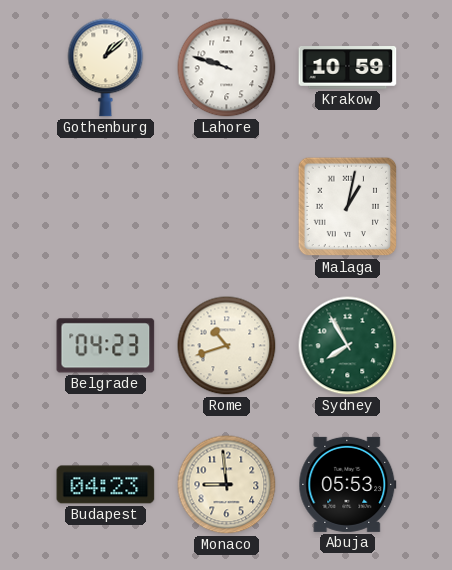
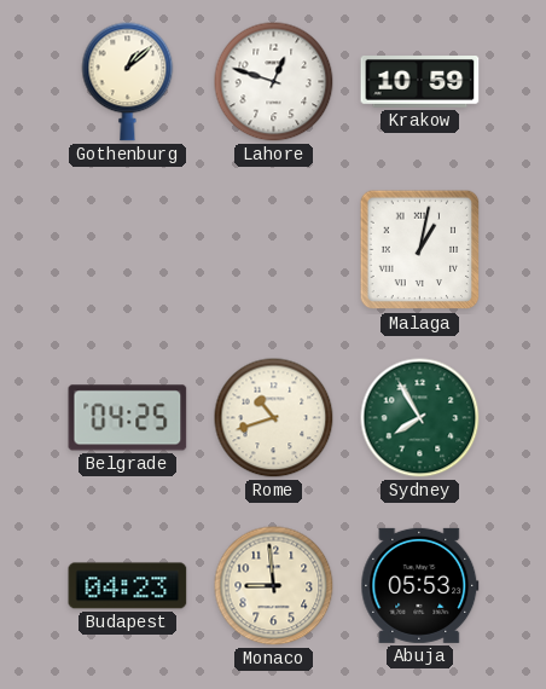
Lahore: 9:48 -> 12:48 (274, 82)
Belgrade: 04:23 -> 04:25 (128, 418)
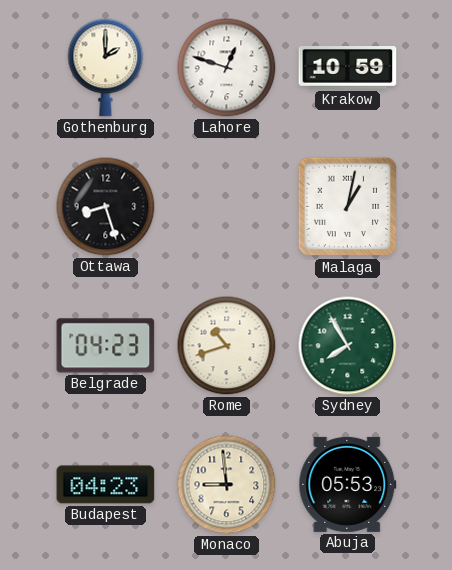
Gothenburg: 1:08 -> 2:00 (106, 68)
Ottawa: none -> 8:27 (106, 207)
Belgrade: 04:25 -> 04:23 (106, 346)
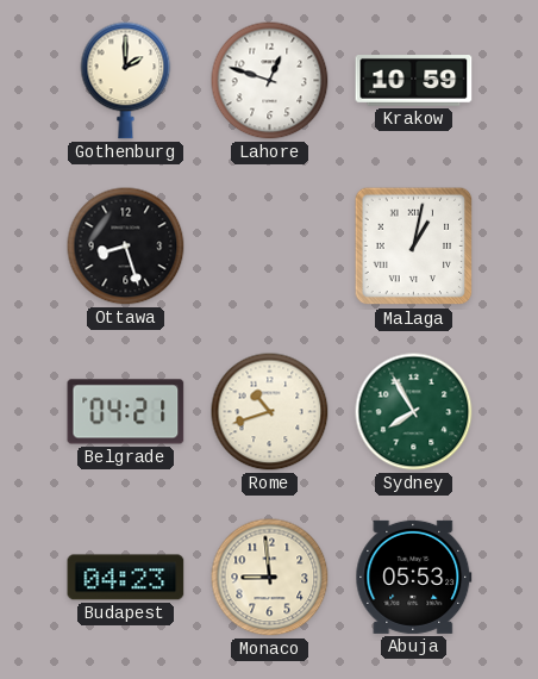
Belgrade: 04:23 -> 04:21 (126, 412)
